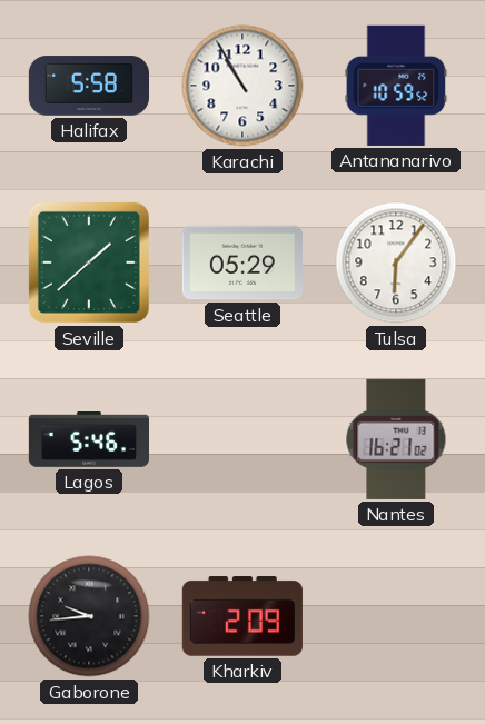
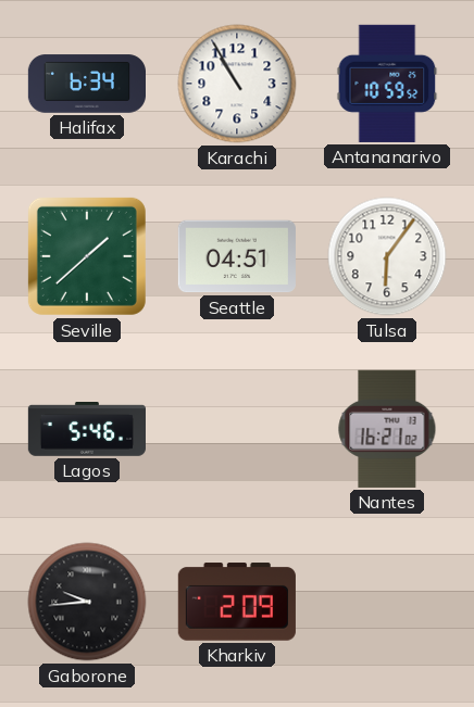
Halifax: 5:58 -> 6:34 (86, 84)
Seattle: 05:29 -> 04:51 (237, 256)
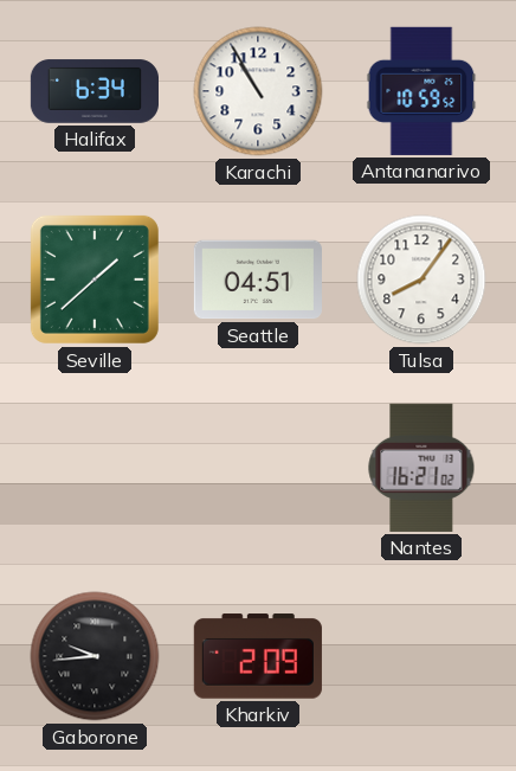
Tulsa: 6:06 -> 8:06 (421, 280)
Lagos: 5:46 -> none (86, 429)
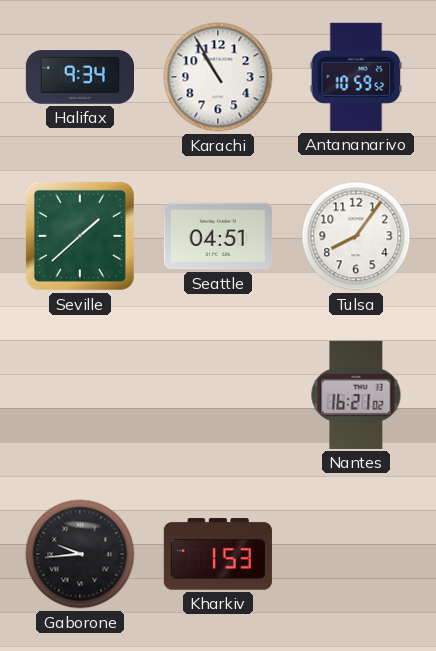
Halifax: 6:34 -> 9:34 (79, 77)
Kharkiv: 2:09 -> 1:53 (218, 554)
